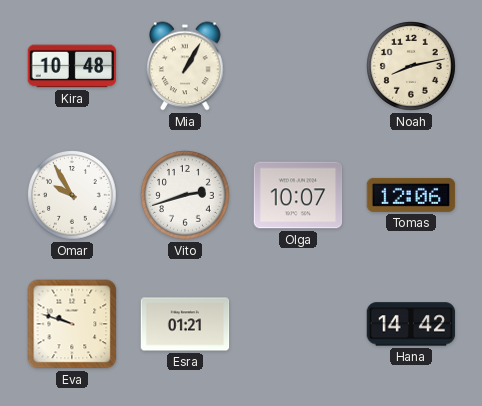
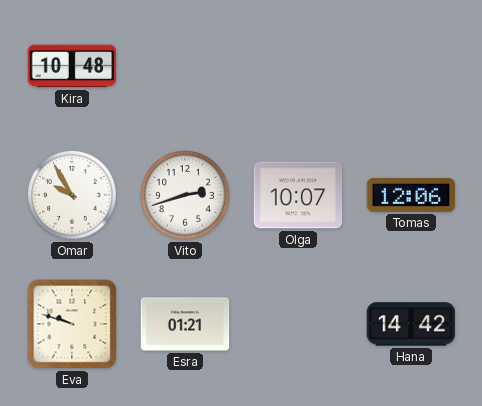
Mia: 1:05 -> none (186, 66)
Noah: 8:13 -> none (412, 67)
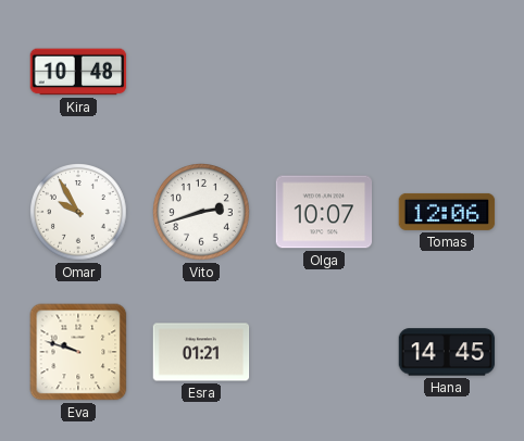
Hana: 14:42 -> 14:45 (447, 352)
